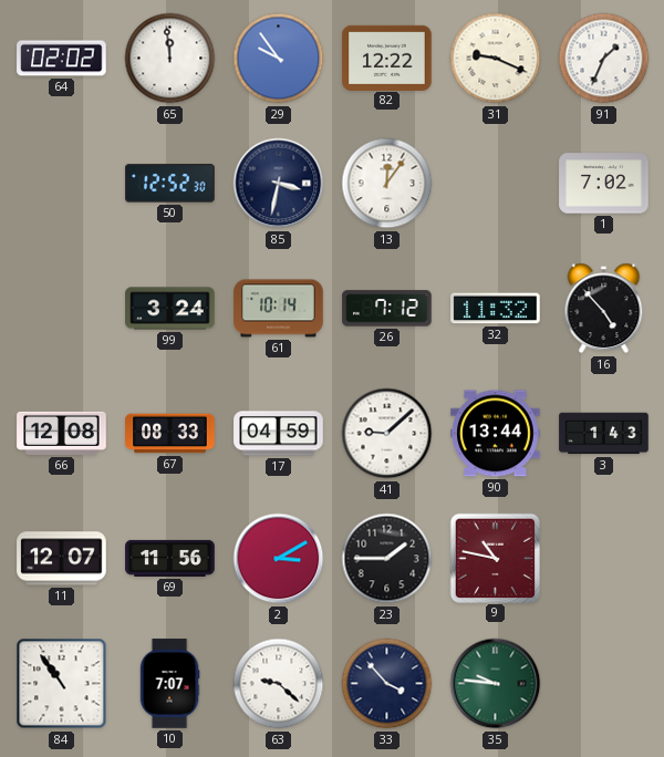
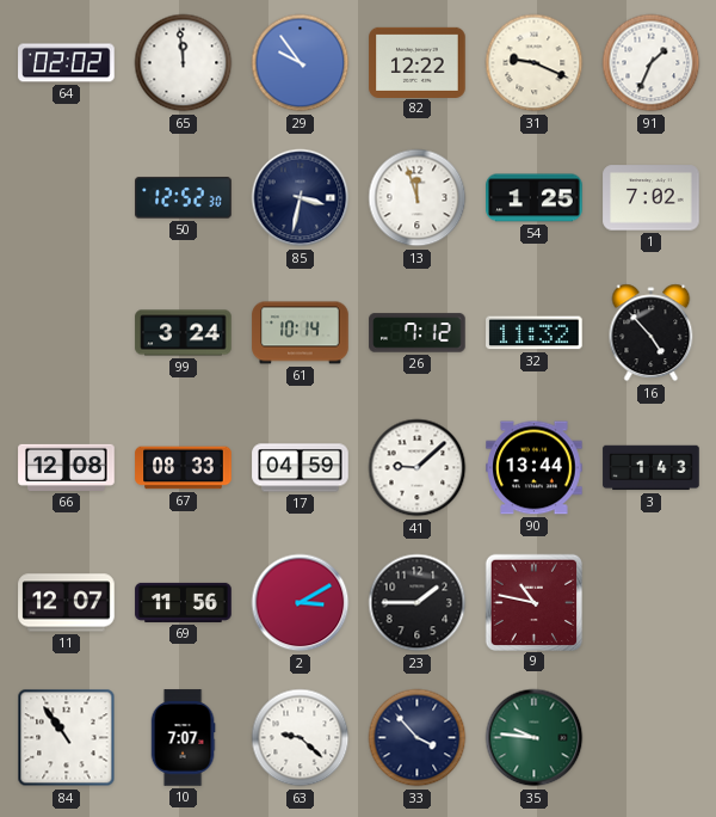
13: 12:06 -> 11:57 (418, 198)
54: none -> 1:25 (535, 198)
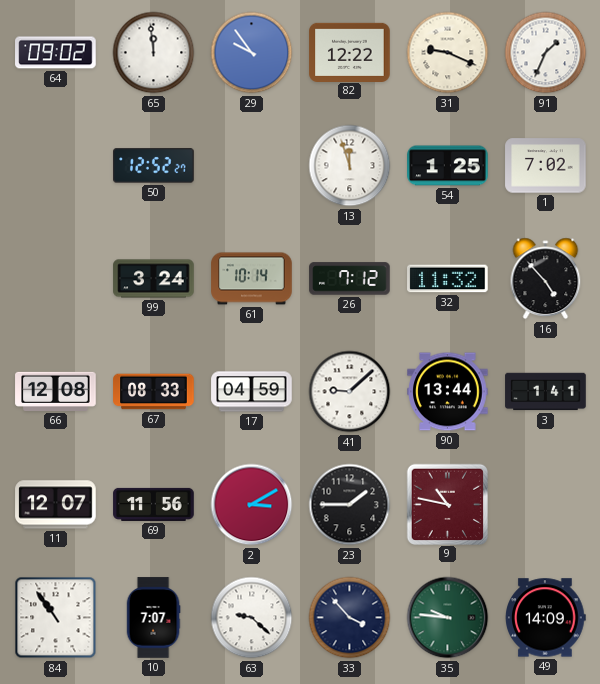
64: 02:02 -> 09:02 (56, 53)
50: 12:52:30 -> 12:52:27 (154, 166)
85: 3:32 -> none (301, 198)
3: 1:43 -> 1:41 (546, 392)
49: none -> 14:09 (546, 618)
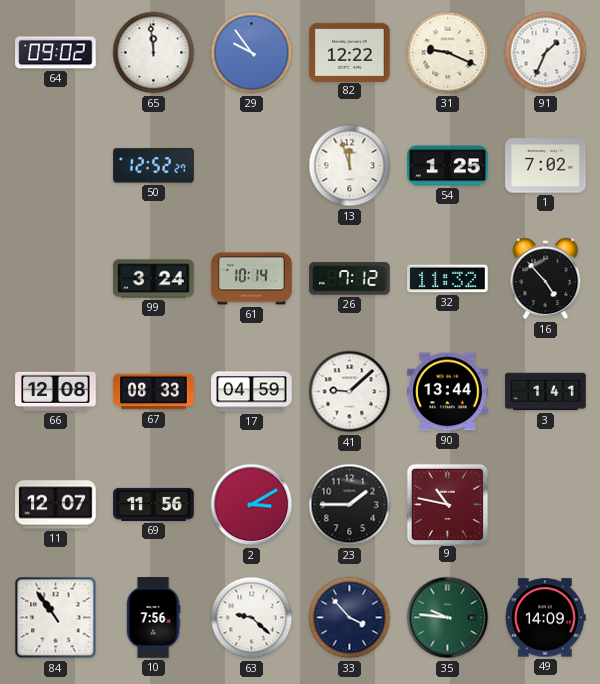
10: 7:07 -> 7:56 (153, 618)
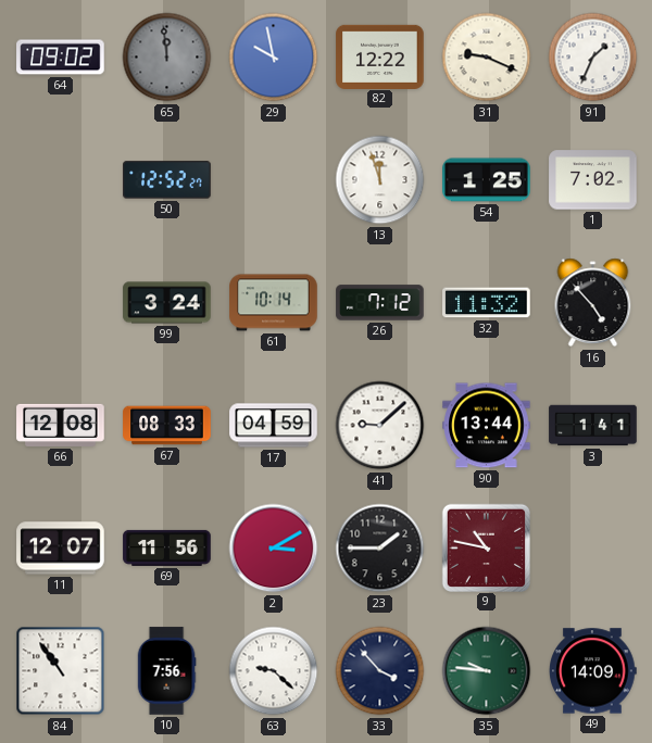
65 dial: white -> grey (167, 58)
29: 9:54 -> 9:58 (274, 58)
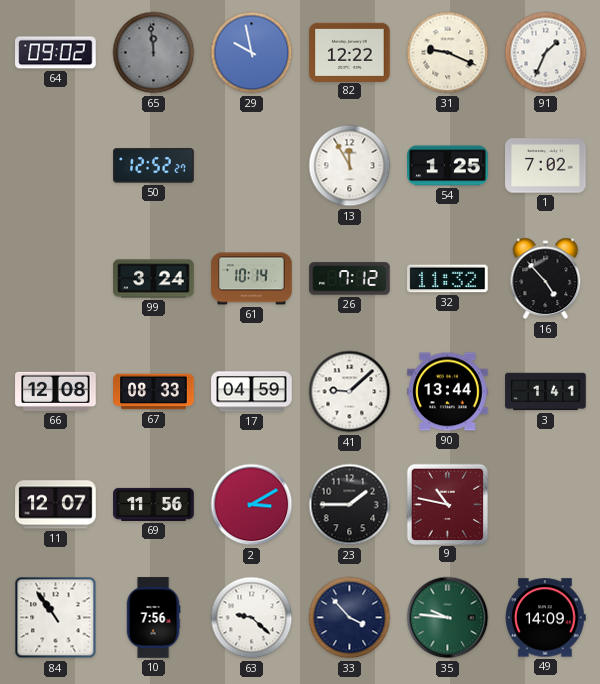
13: 11:57 -> 11:55 (350, 166)
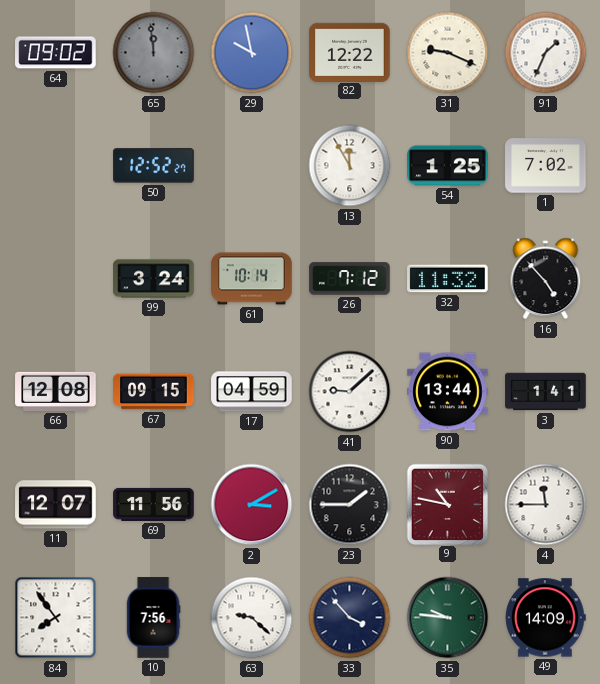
67: 08:33 -> 09:15 (154, 392)
4: none -> 11:45 (546, 505)
84: 10:54 -> 7:54 (56, 618)
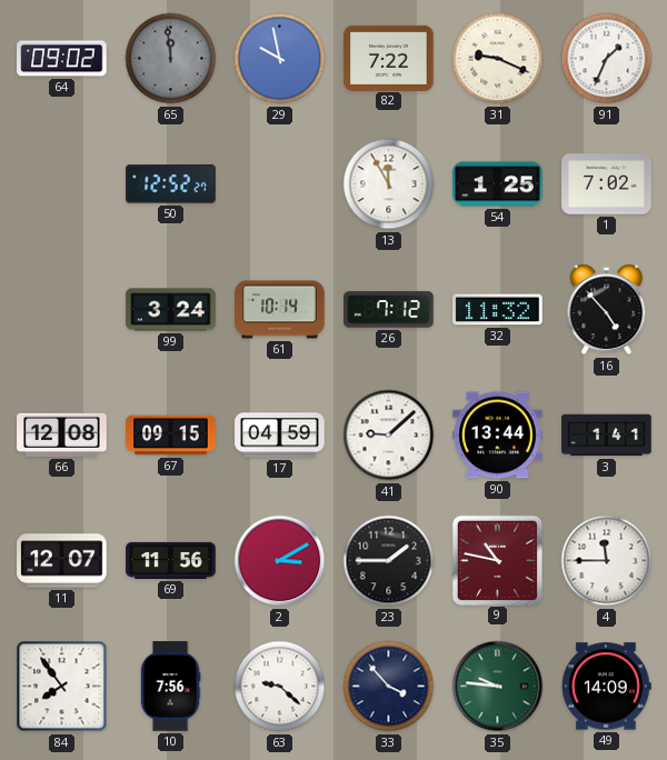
82: 12:22 -> 7:22 (389, 58)
